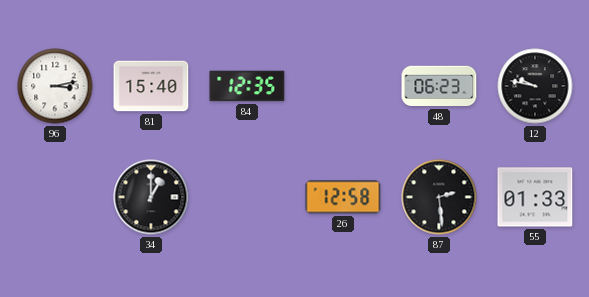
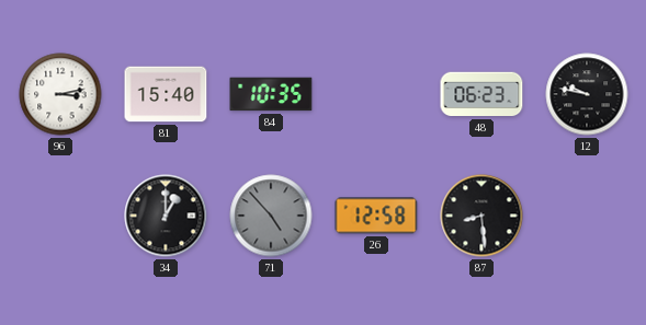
84: 12:35 -> 10:35 (271, 94)
71: none -> 4:53 (271, 216)
87: 2:29 -> 8:29 (481, 216)
55: 01:33 -> none (535, 197)
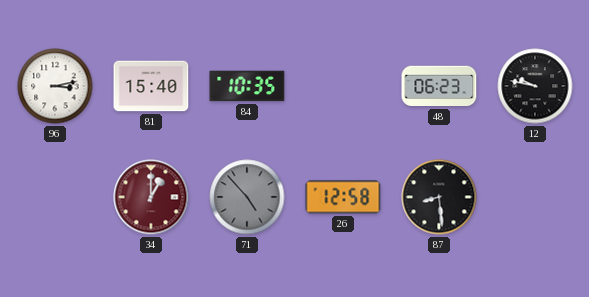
34 dial: black -> burgundy (151, 197)
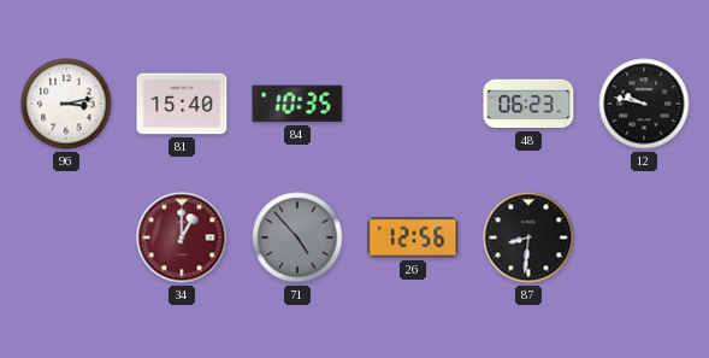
26: 12:58 -> 12:56 (413, 237)
87: 8:29 -> 8:31 (528, 237)
